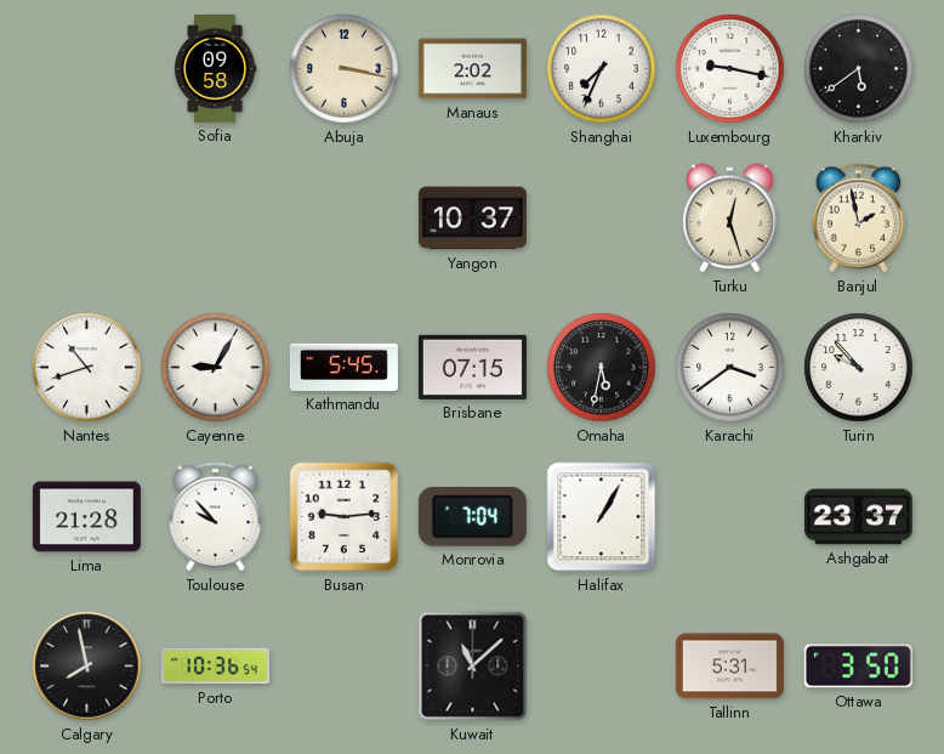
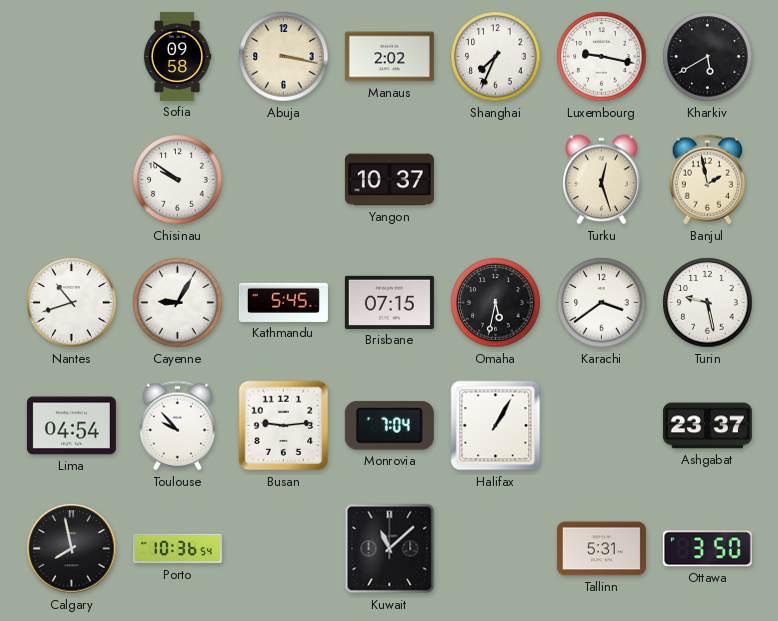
Kharkiv: 5:39 -> 5:40 (708, 57)
Chisinau: none -> 9:51 (178, 180)
Turin: 9:53 -> 9:28 (708, 303)
Lima: 21:28 -> 04:54 (71, 426)
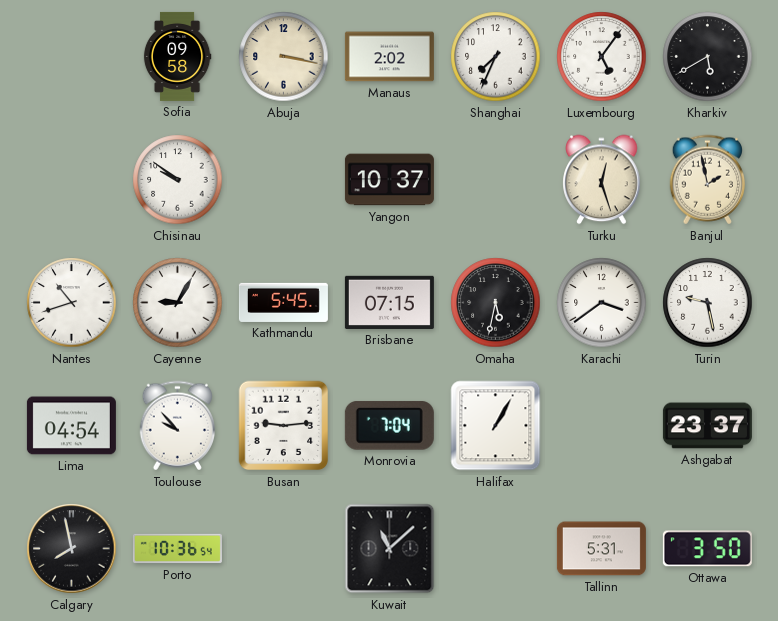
Luxembourg: 9:17 -> 5:06 (602, 57)
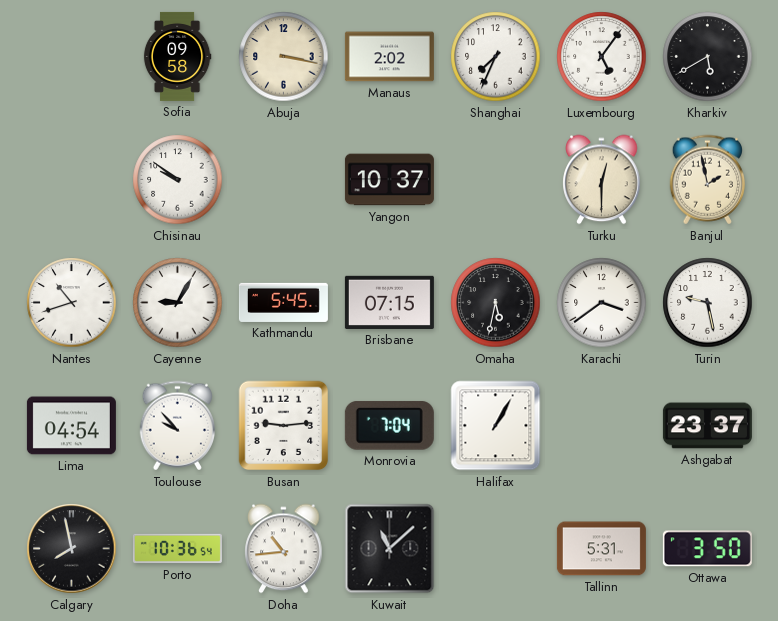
Turku: 12:27 -> 12:30 (602, 180)
Doha: none -> 10:44 (284, 549)
